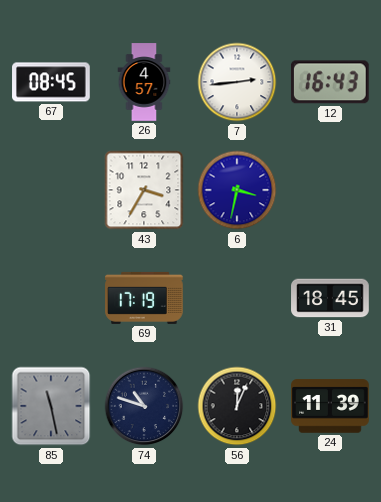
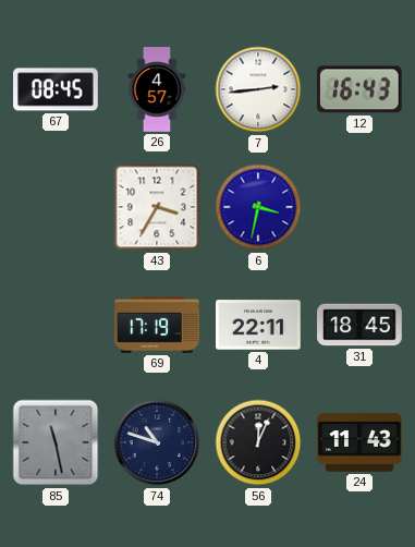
4: none -> 22:11 (258, 325)
24: 11:39 -> 11:43 (359, 442)
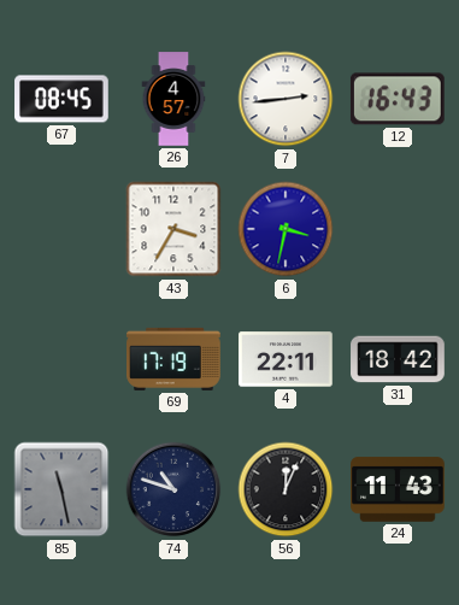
31: 18:45 -> 18:42 (398, 359)
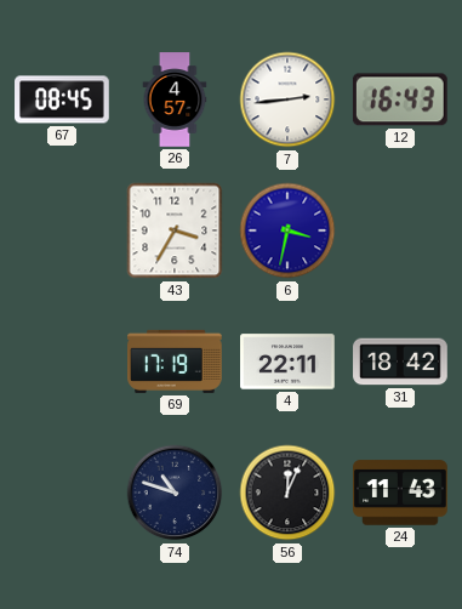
85: 11:28 -> none (61, 489)
